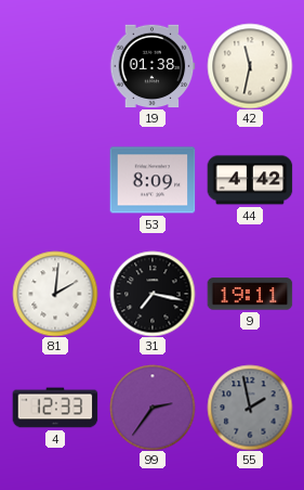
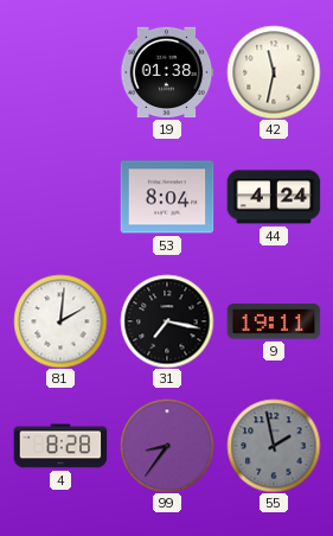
53: 8:09 -> 8:04 (167, 197)
44: 4:42 -> 4:24 (274, 197)
4: 12:33 -> 8:28 (60, 446)
99: 2:36 -> 8:36 (167, 446)
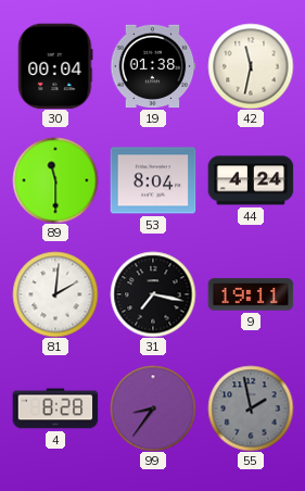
30: none -> 00:04 (55, 66)
89: none -> 11:30 (55, 180)
